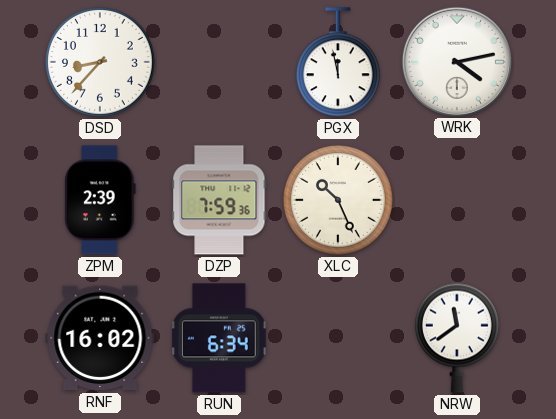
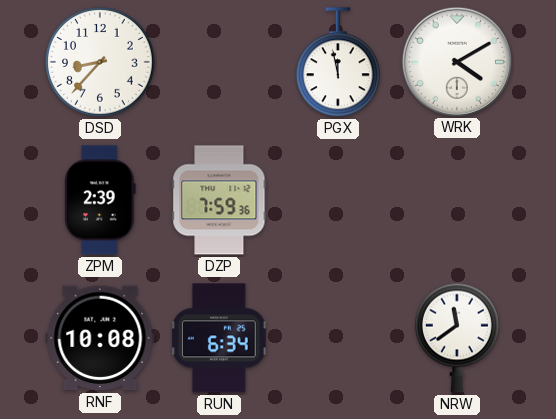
WRK: 4:13 -> 4:10 (456, 61)
XLC: 10:26 -> none (339, 201)
RNF: 16:02 -> 10:08 (100, 338)
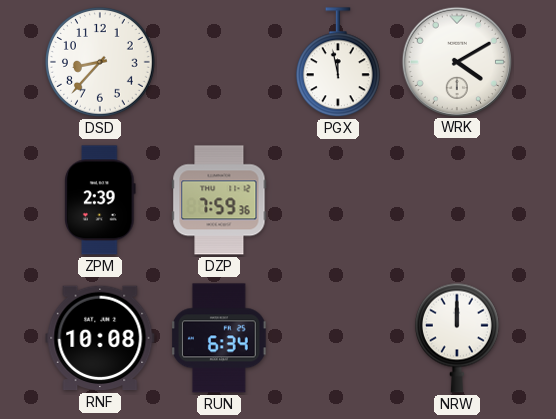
NRW: 11:39 -> 12:00 (457, 338)
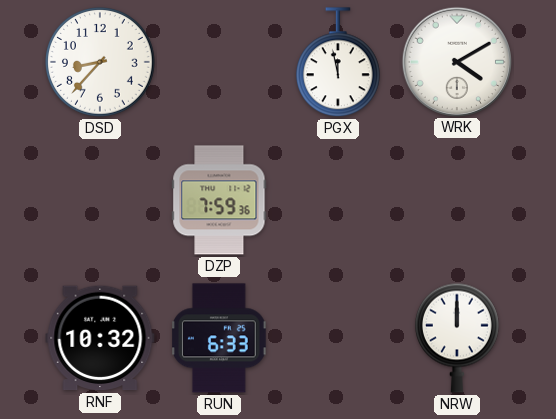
ZPM: 2:39 -> none (100, 200)
RNF: 10:08 -> 10:32 (100, 338)
RUN: 6:34 -> 6:33 (220, 338)
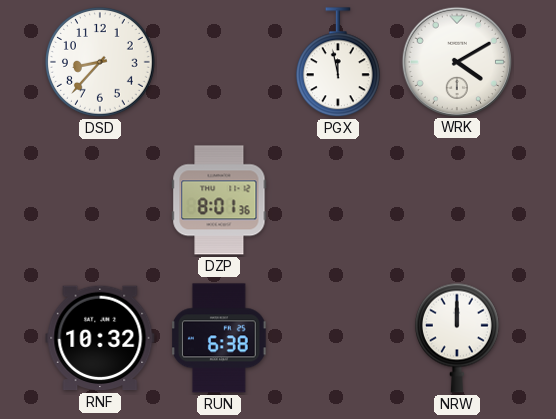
DZP: 7:59 -> 8:01 (219, 200)
RUN: 6:33 -> 6:38 (220, 338)
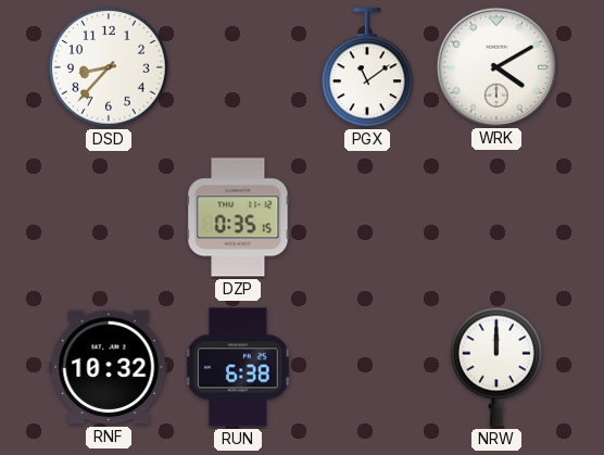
PGX: 11:58 -> 11:09 (367, 68)
DZP: 8:01 -> 0:35 (238, 217)
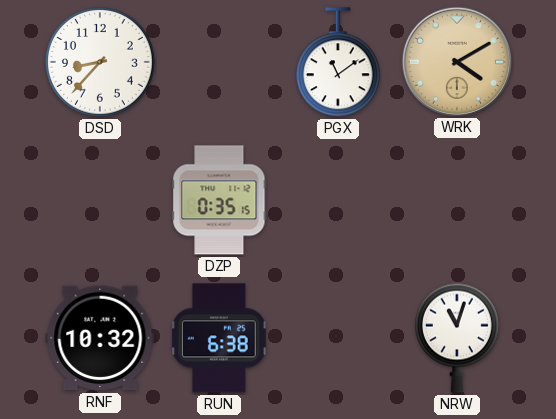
WRK dial: white -> champagne (456, 61)
NRW: 12:00 -> 11:03 (457, 338)
